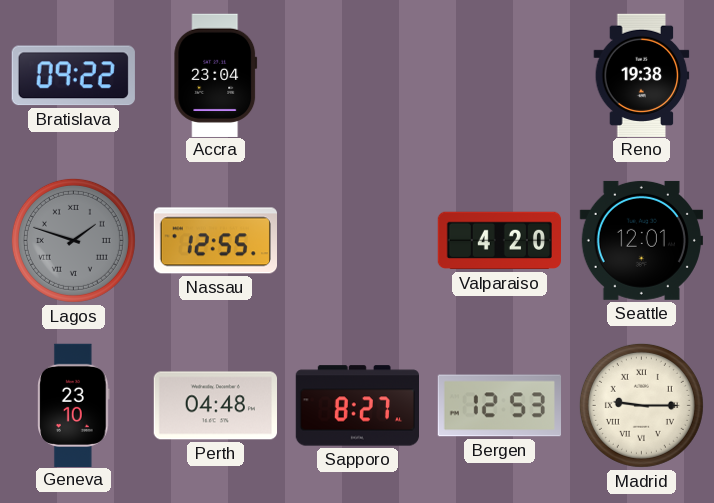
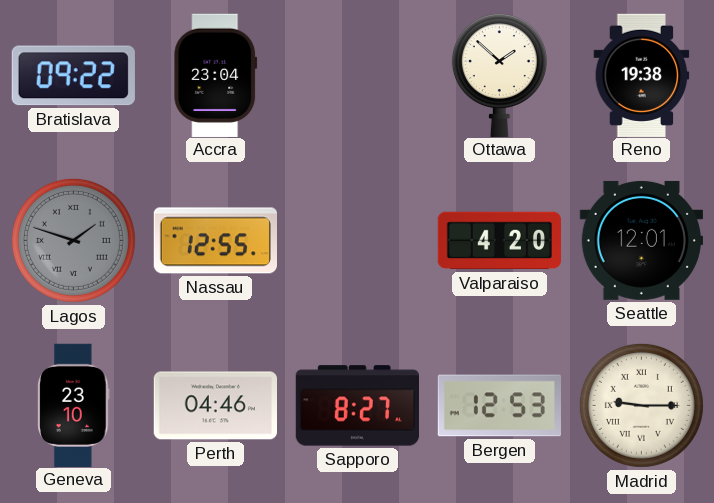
Ottawa: none -> 1:52 (499, 75)
Perth: 04:48 -> 04:46 (215, 406)
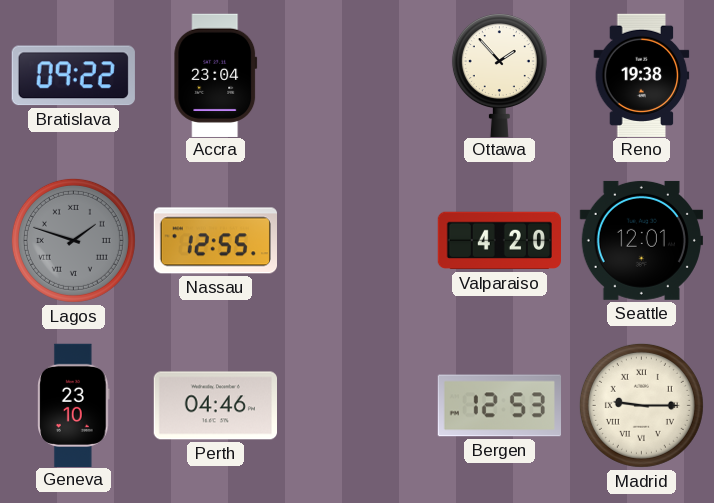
Ottawa: 1:52 -> 1:53 (499, 75)
Sapporo: 8:27 -> none (357, 406)
